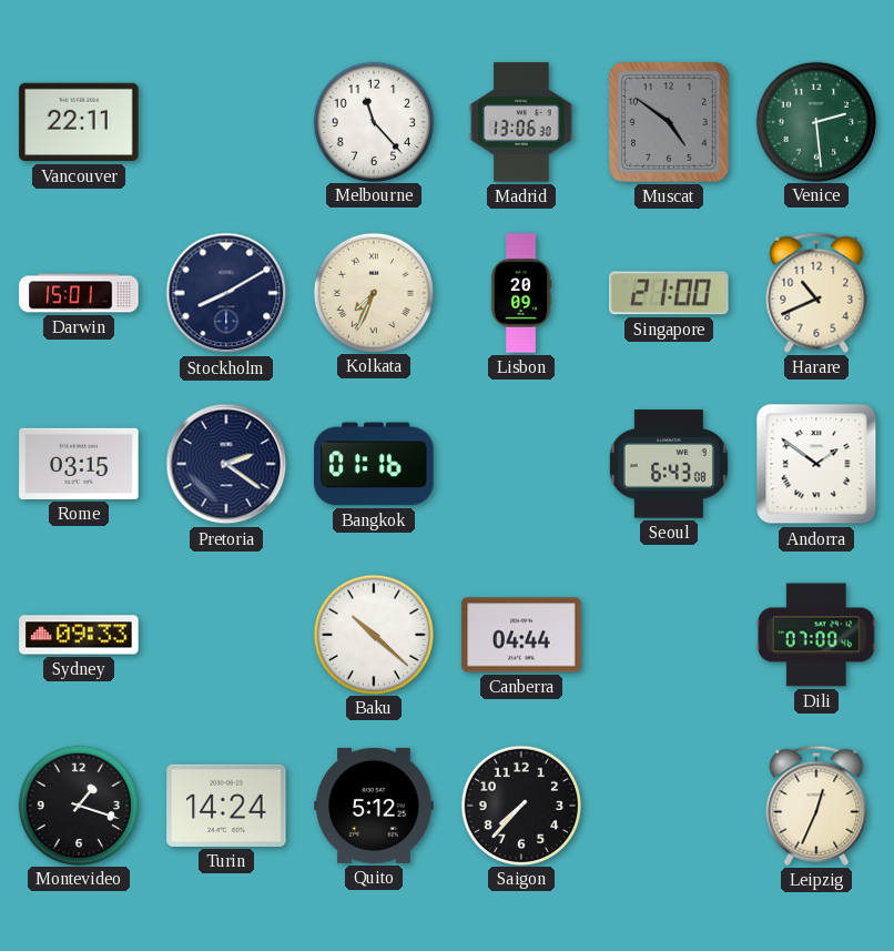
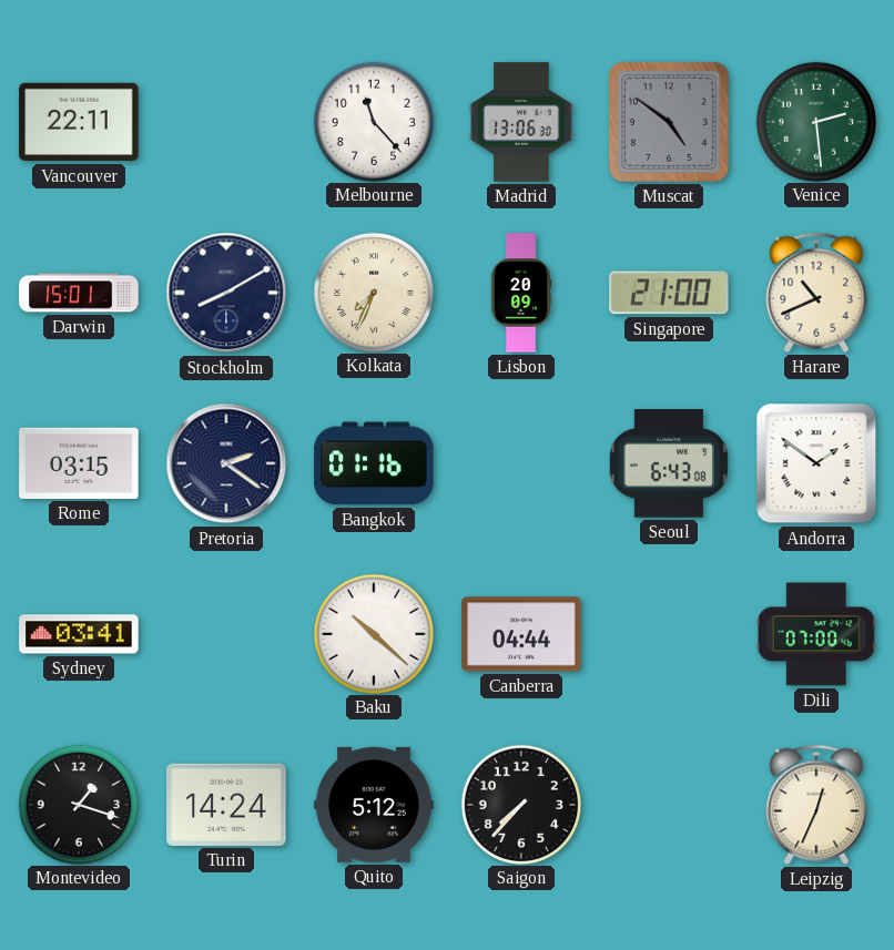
Sydney: 09:33 -> 03:41 (79, 634)
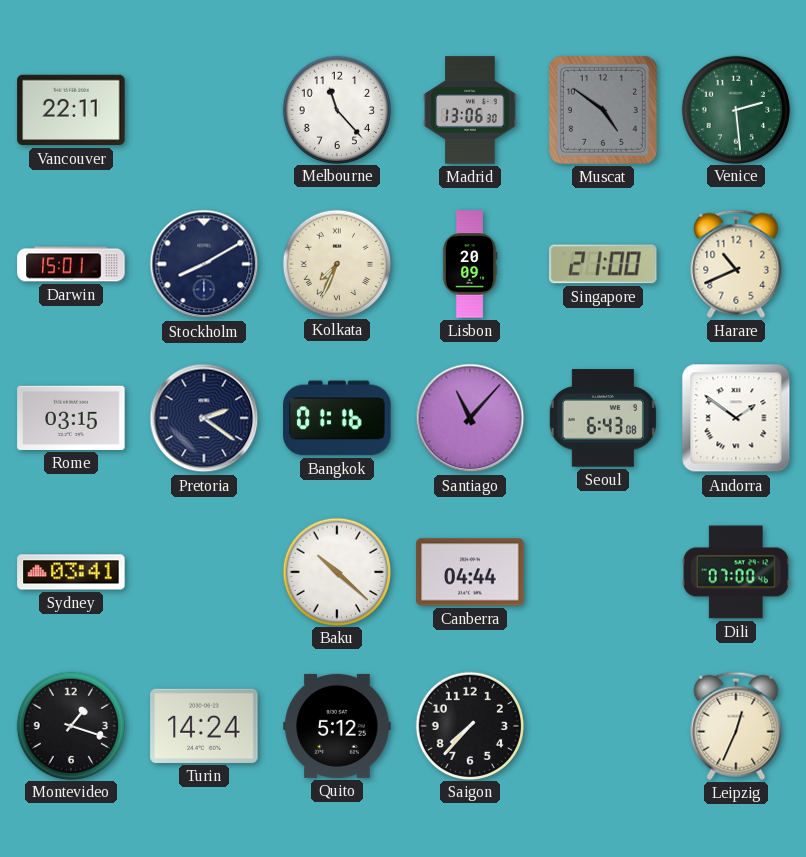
Santiago: none -> 11:07 (470, 418)
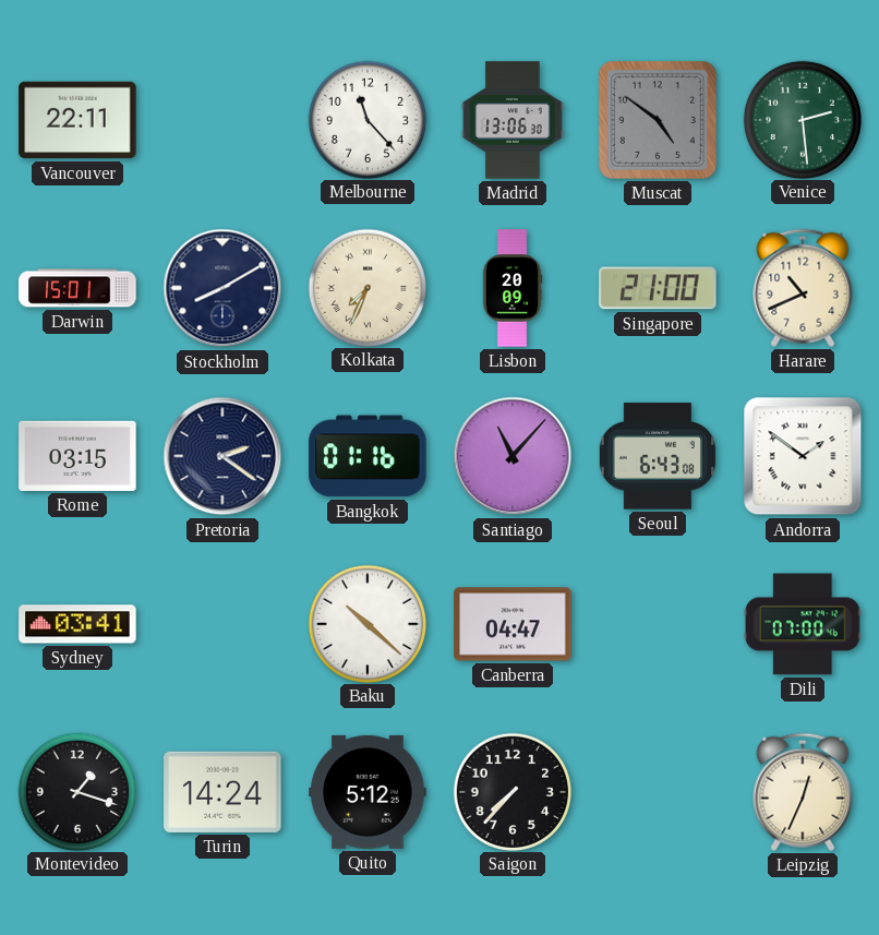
Canberra: 04:44 -> 04:47 (513, 624)
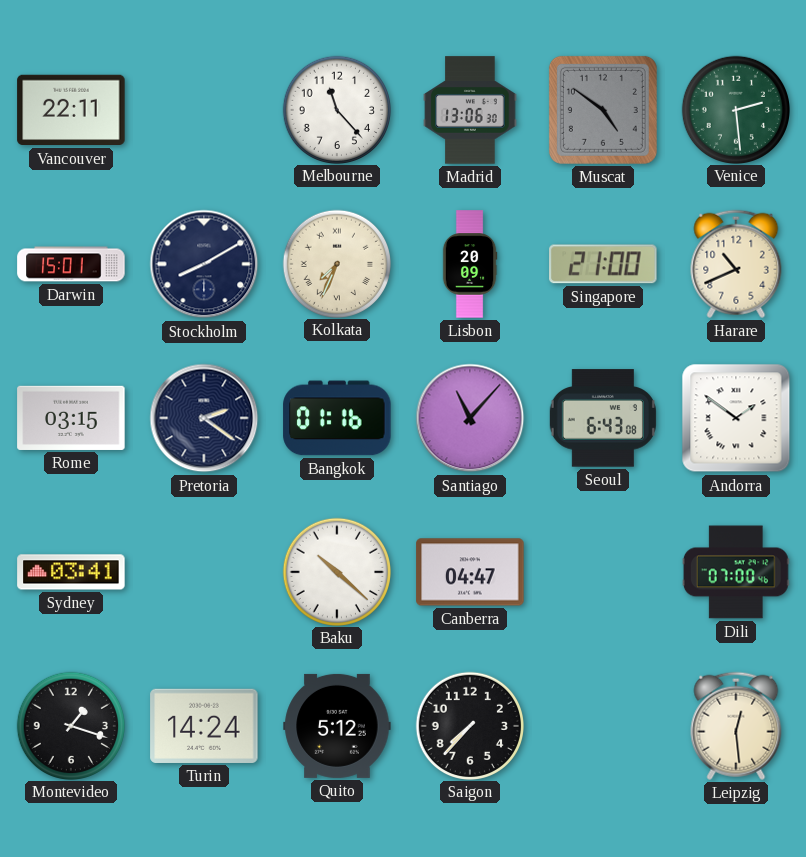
Leipzig: 12:34 -> 12:29 (736, 726)
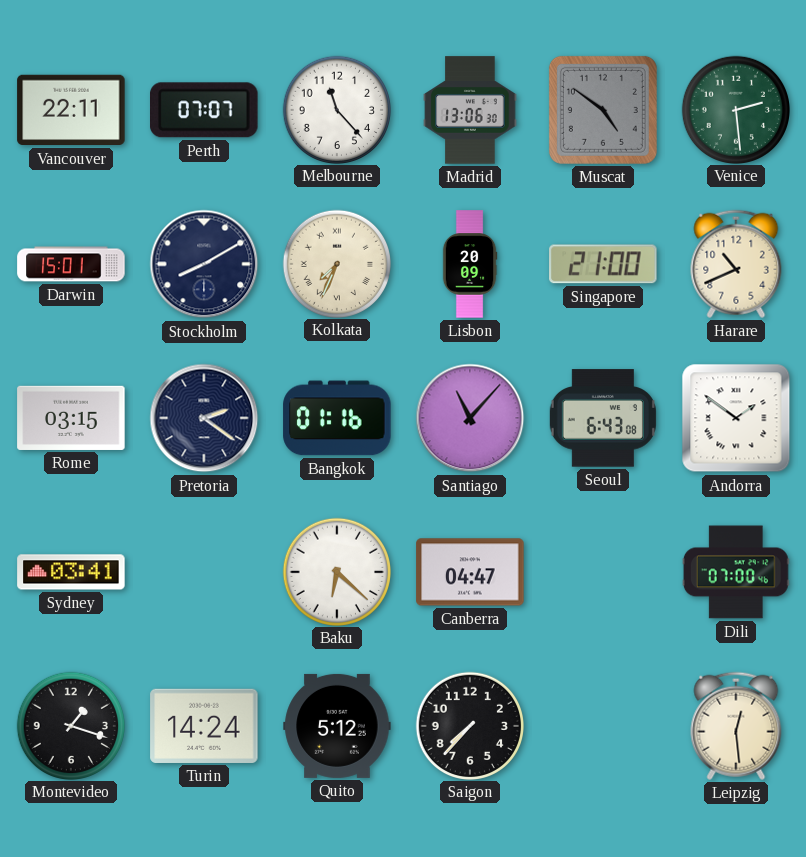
Perth: none -> 07:07 (205, 110)
Baku: 10:22 -> 6:22 (336, 571)
